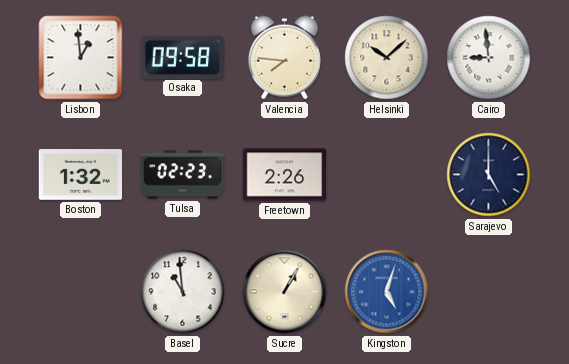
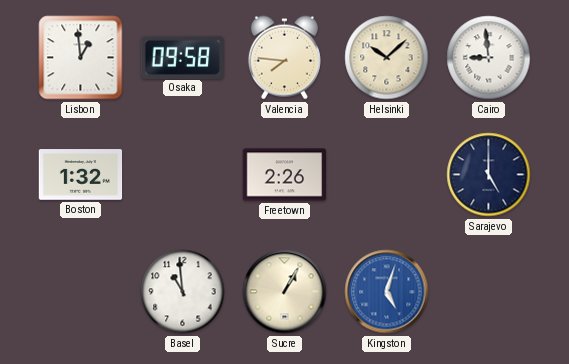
Tulsa: 02:23 -> none (183, 175)
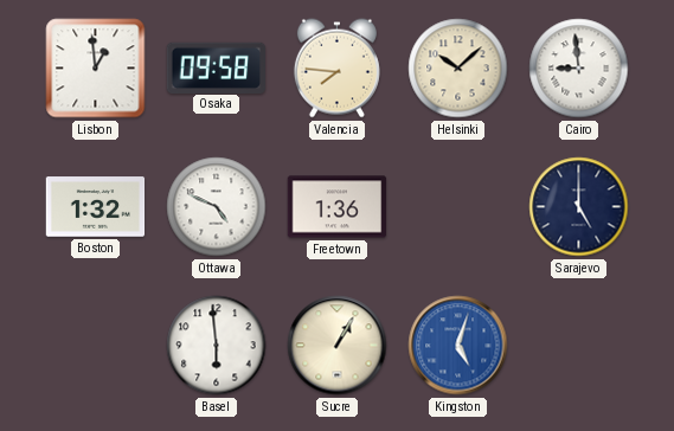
Ottawa: none -> 4:49 (217, 207)
Freetown: 2:26 -> 1:36 (338, 207)
Basel: 10:59 -> 5:59 (217, 346)
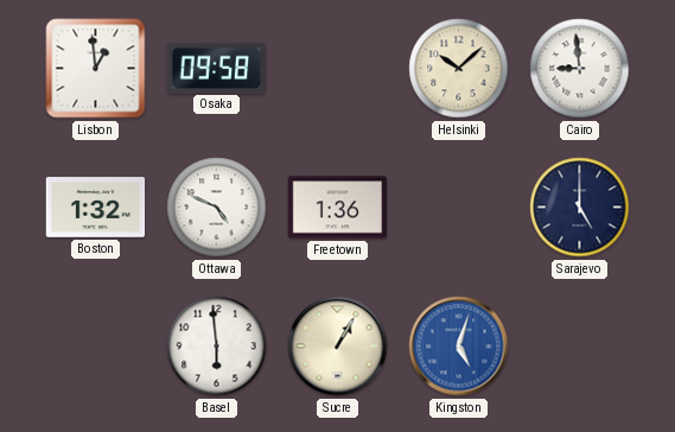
Valencia: 7:46 -> none (336, 69)
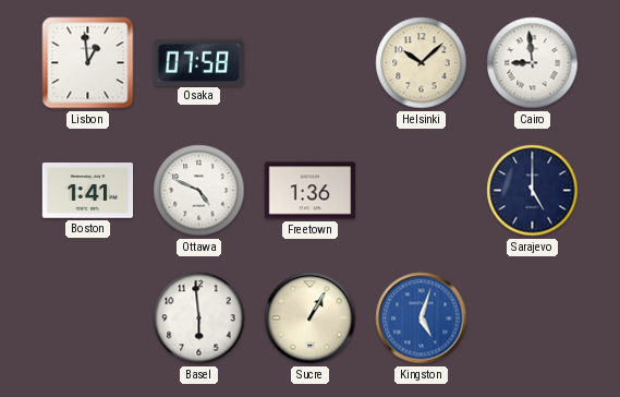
Osaka: 09:58 -> 07:58 (199, 62)
Boston: 1:32 -> 1:41 (88, 191)
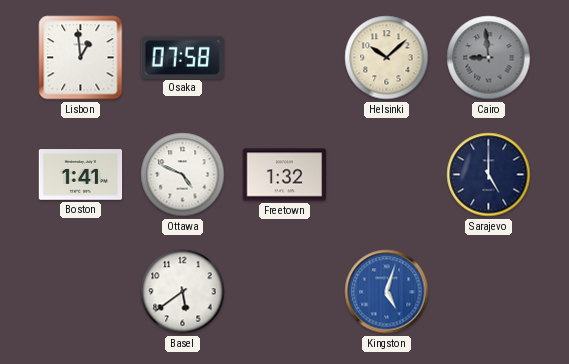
Cairo dial: white -> grey (489, 58)
Freetown: 1:36 -> 1:32 (285, 175)
Basel: 5:59 -> 5:39 (183, 292)
Sucre: 1:05 -> none (311, 318)
